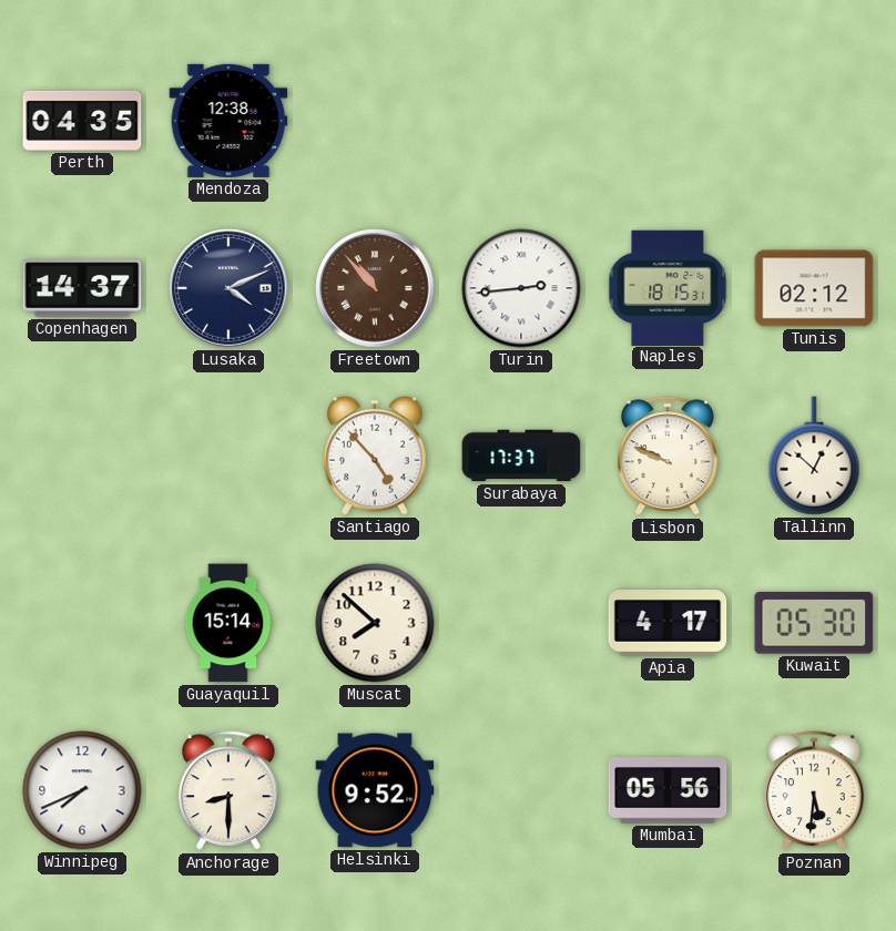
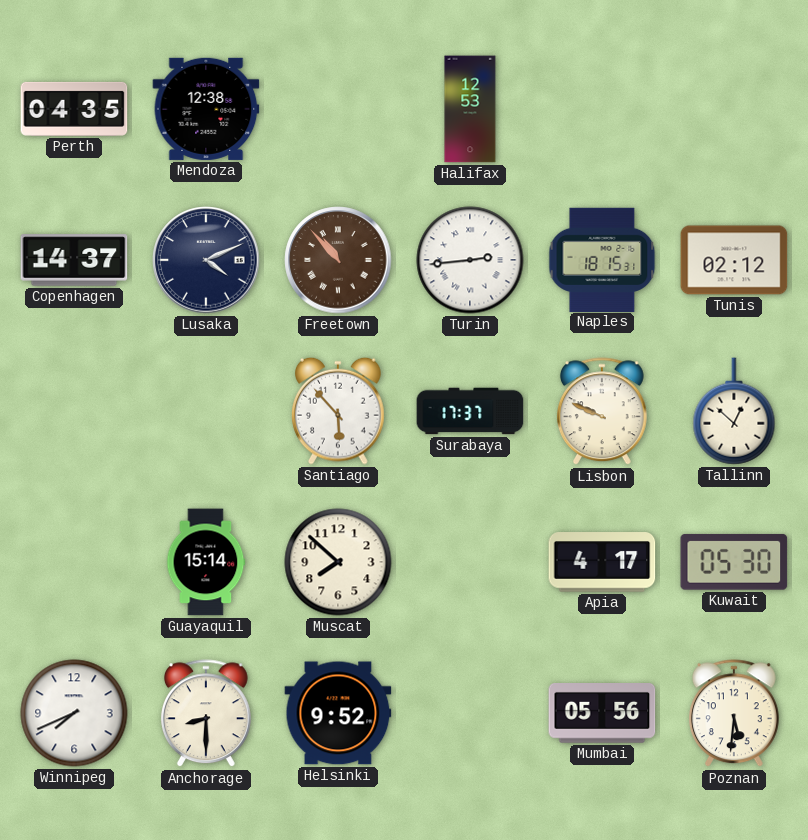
Halifax: none -> 12:53 (470, 109)
Santiago: 4:53 -> 5:53 (338, 411)
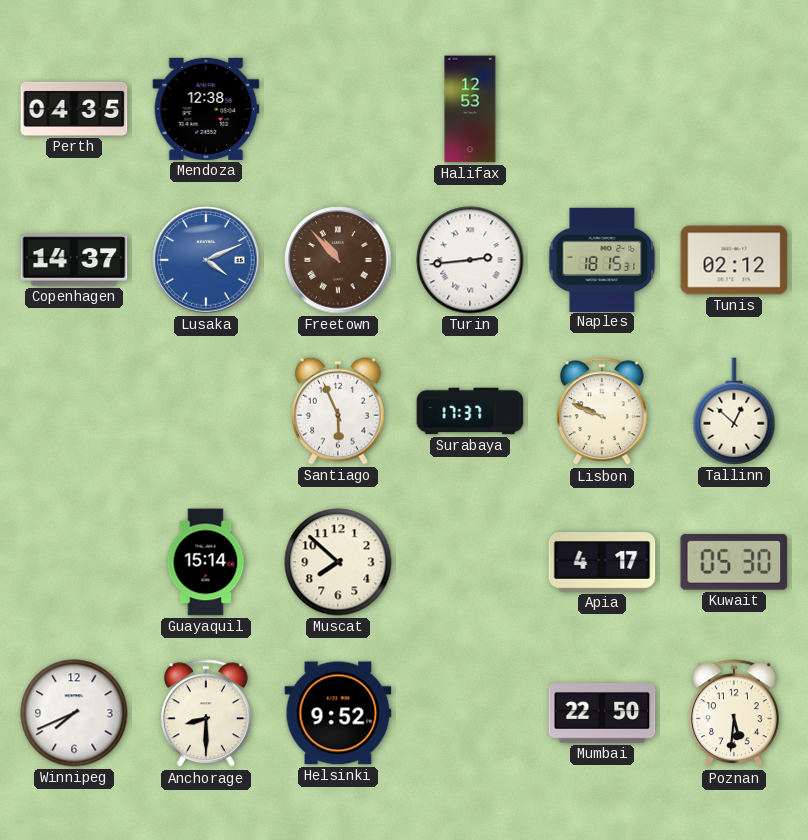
Lusaka dial: navy -> blue (206, 260)
Santiago: 5:53 -> 5:56 (338, 411)
Mumbai: 05:56 -> 22:50 (602, 714)
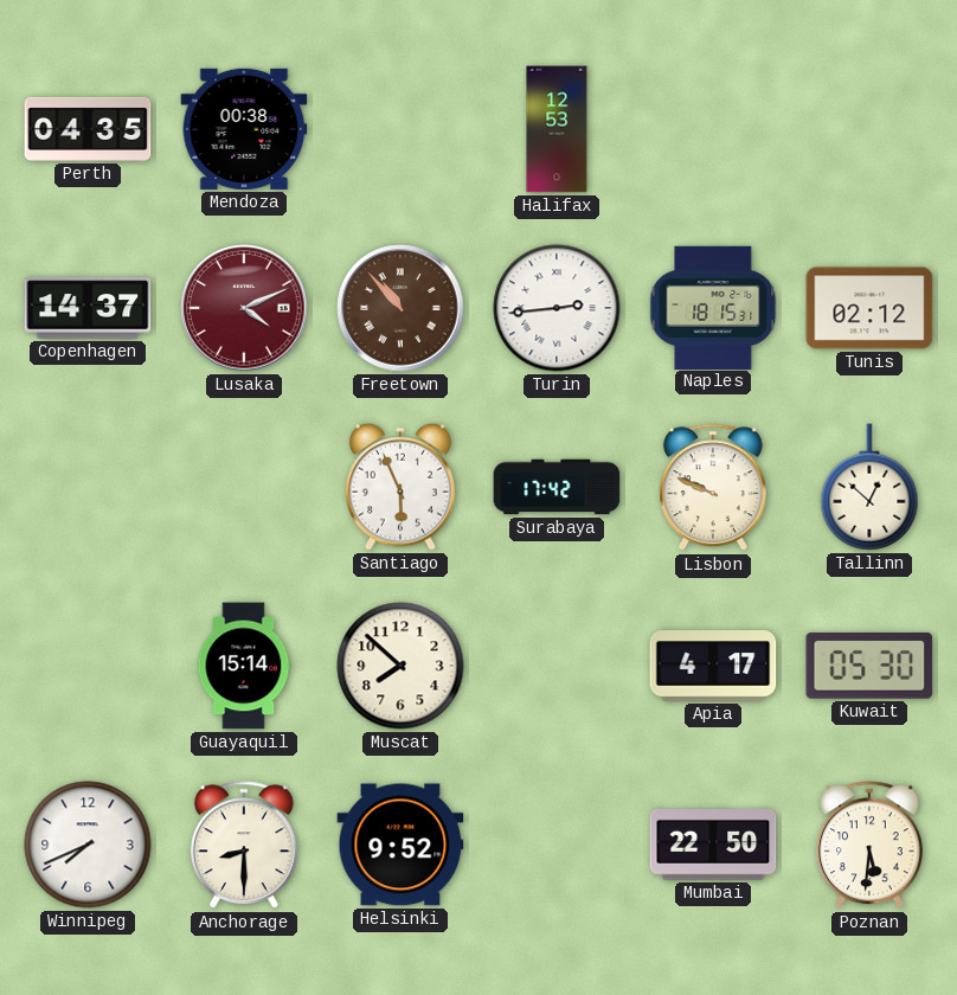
Mendoza: 12:38 -> 00:38 (244, 129)
Lusaka dial: blue -> burgundy (244, 308)
Surabaya: 17:37 -> 17:42 (557, 487)
